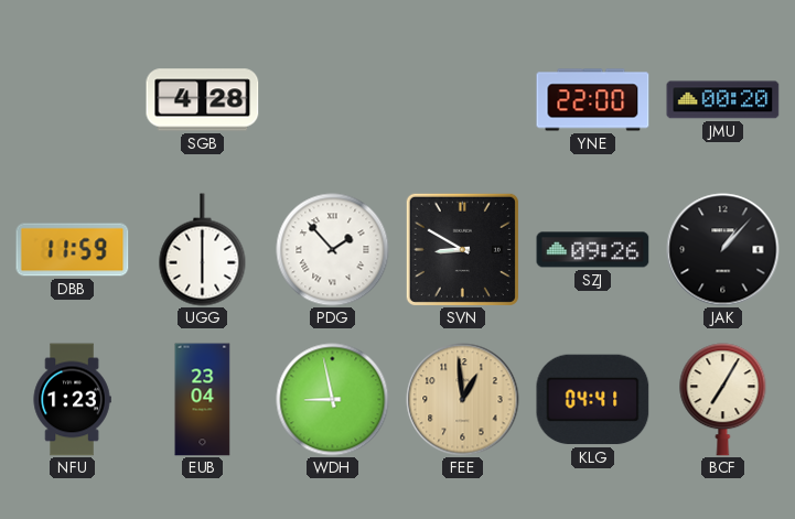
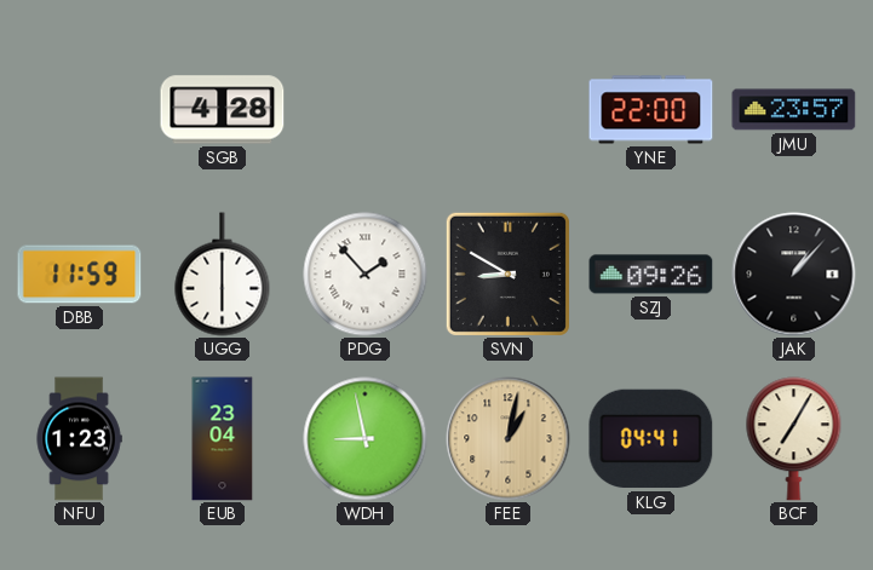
JMU: 00:20 -> 23:57 (794, 110)
FEE: 12:59 -> 1:02 (509, 439)
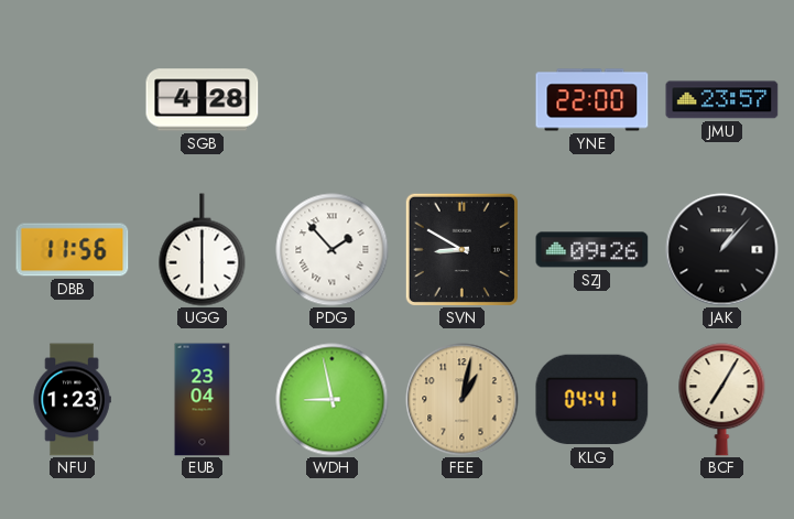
DBB: 11:59 -> 11:56 (73, 250)
